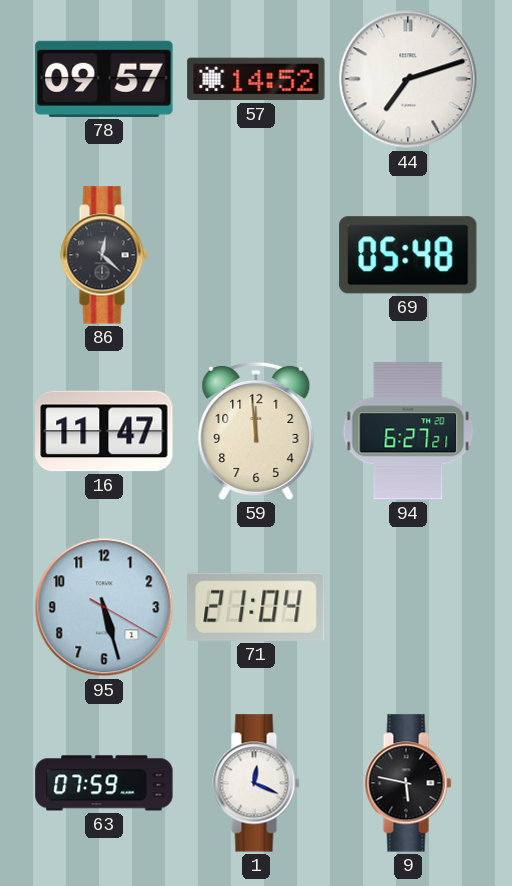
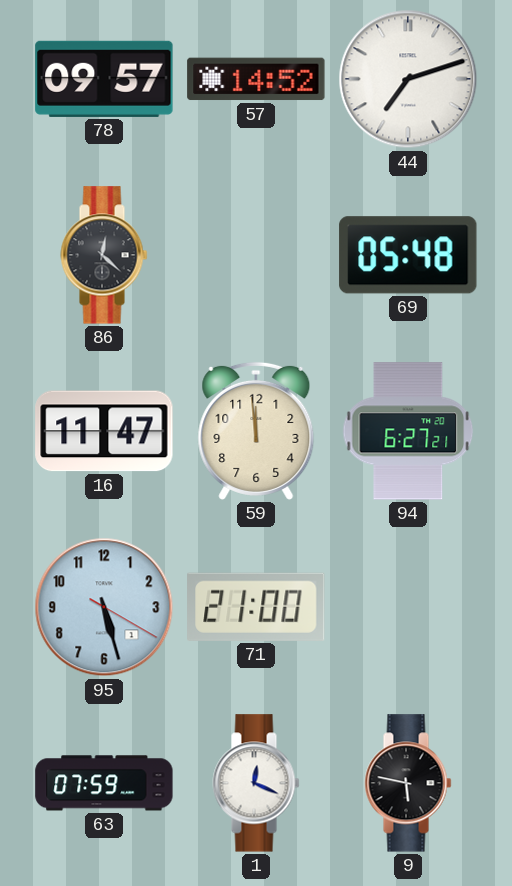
71: 21:04 -> 21:00 (256, 607)
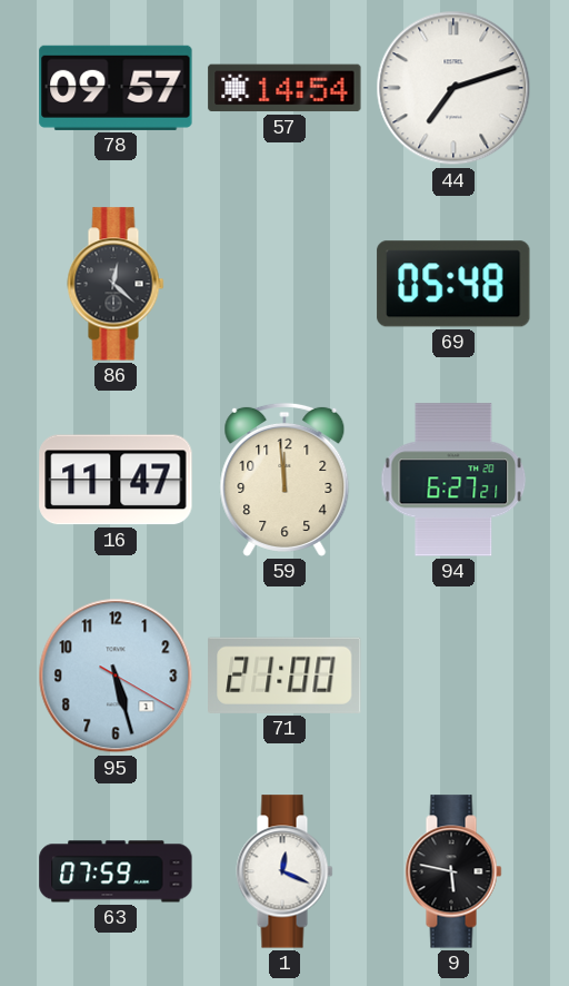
57: 14:52 -> 14:54 (284, 88)
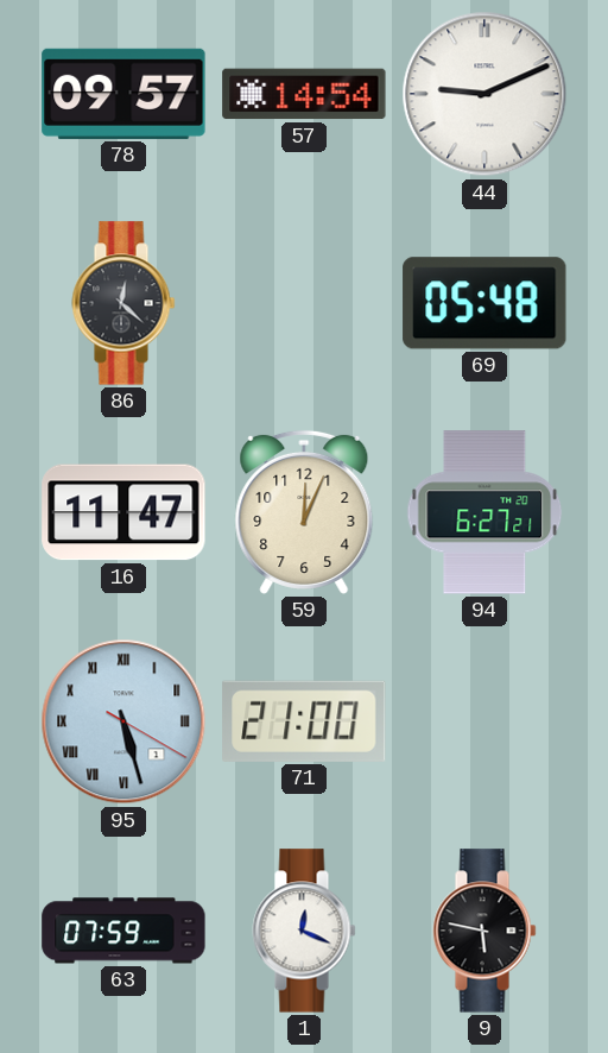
44: 7:12 -> 9:11 (484, 94)
59: 11:59 -> 12:04 (304, 512)
95 numerals: Arabic -> Roman (123, 721)
